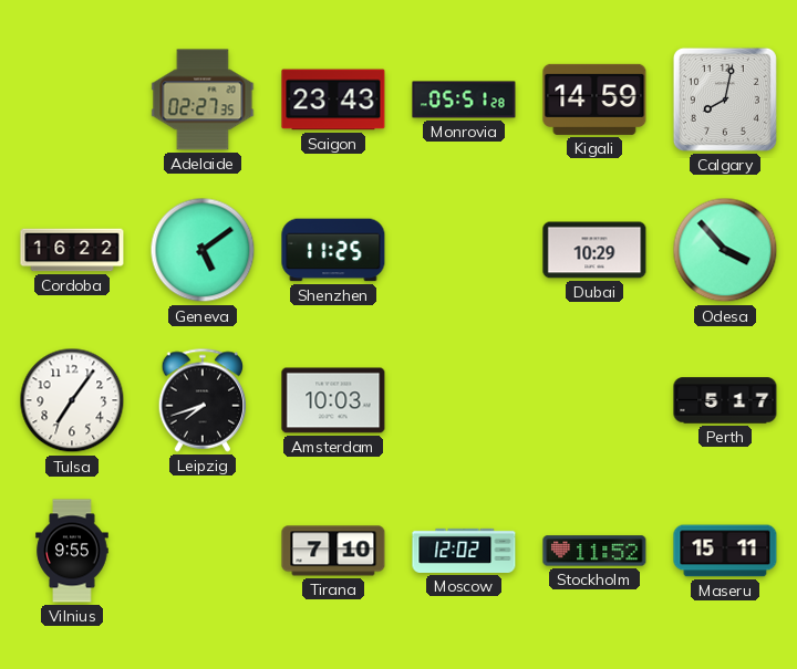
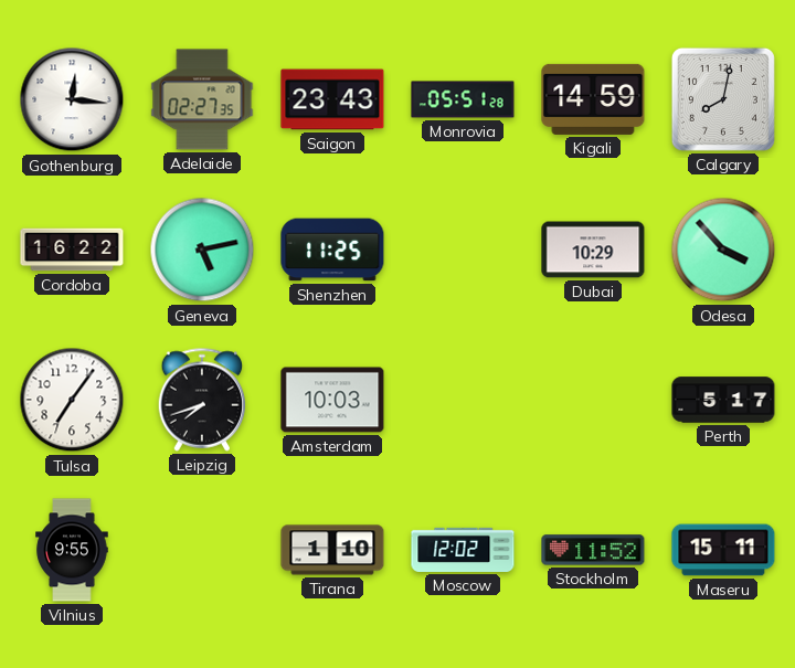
Gothenburg: none -> 12:16 (72, 99)
Geneva: 5:09 -> 5:13 (202, 250)
Tirana: 7:10 -> 1:10 (332, 550)
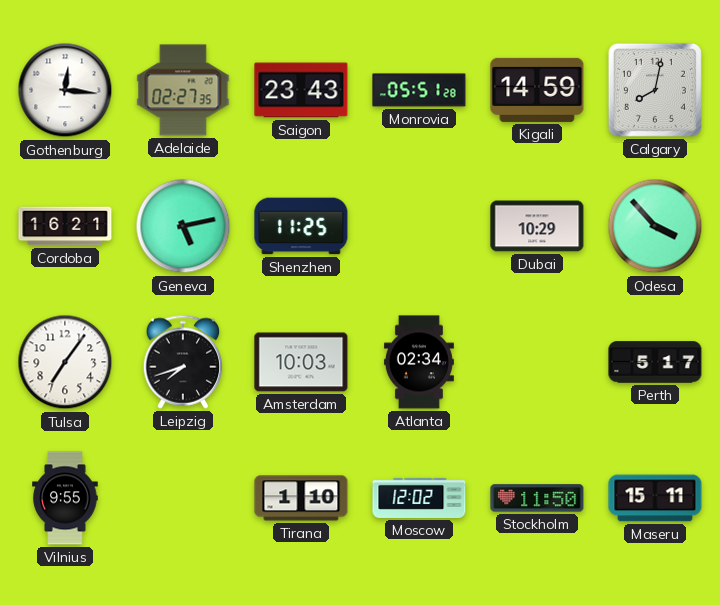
Cordoba: 16:22 -> 16:21 (65, 226)
Atlanta: none -> 02:34 (419, 362)
Stockholm: 11:52 -> 11:50 (537, 498)
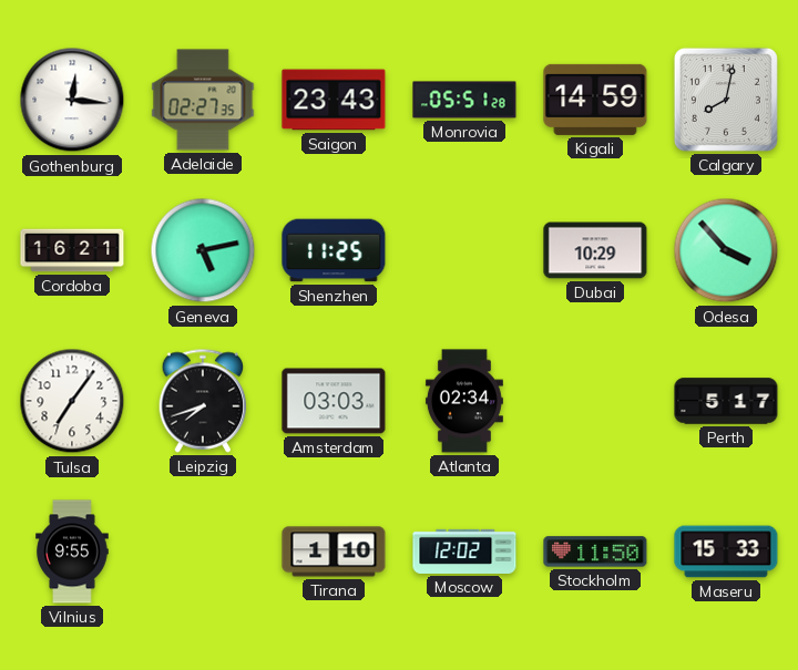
Amsterdam: 10:03 -> 03:03 (334, 401)
Maseru: 15:11 -> 15:33 (726, 552)
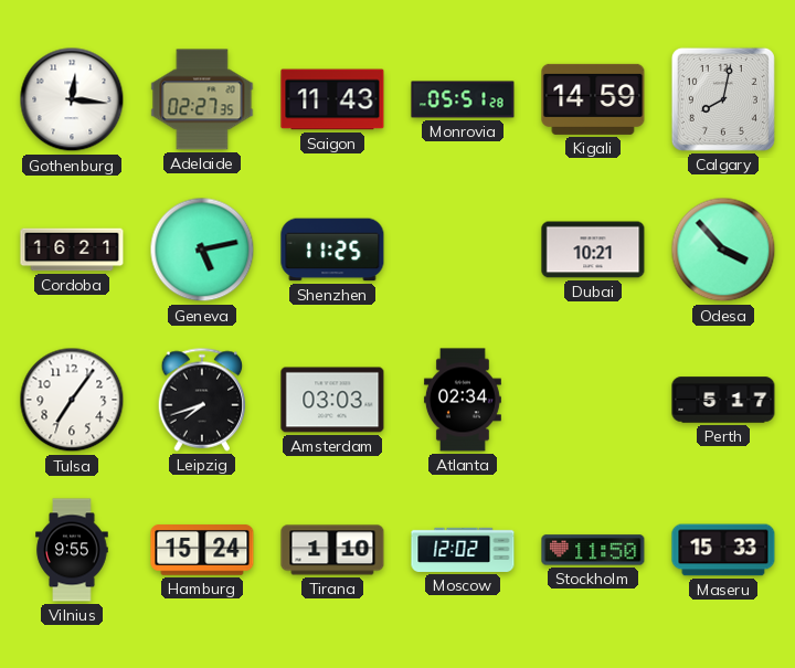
Saigon: 23:43 -> 11:43 (332, 99)
Dubai: 10:29 -> 10:21 (593, 250)
Hamburg: none -> 15:24 (202, 550)
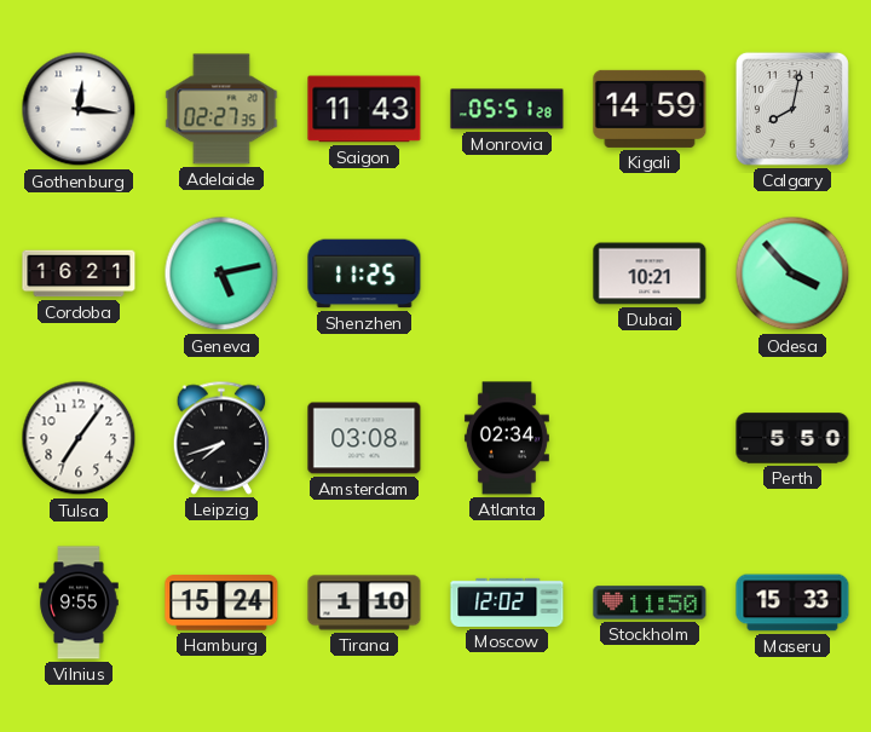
Amsterdam: 03:03 -> 03:08 (364, 438)
Perth: 5:17 -> 5:50 (792, 438)
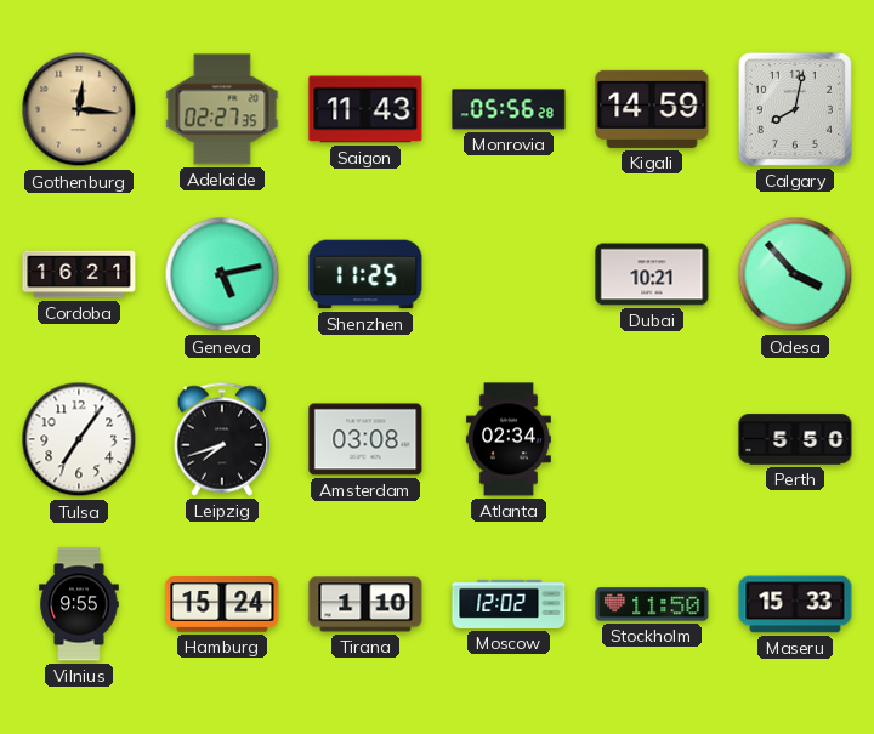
Gothenburg dial: white -> champagne (79, 109)
Monrovia: 05:51 -> 05:56 (509, 109)
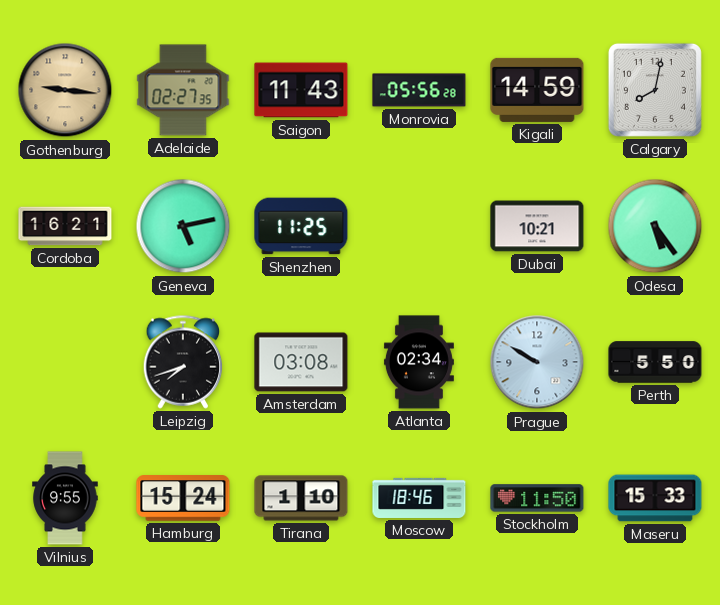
Gothenburg: 12:16 -> 9:16 (65, 90)
Odesa: 3:53 -> 5:24 (655, 226)
Tulsa: 7:06 -> none (79, 439)
Prague: none -> 9:50 (537, 362)
Moscow: 12:02 -> 18:46 (419, 498)
